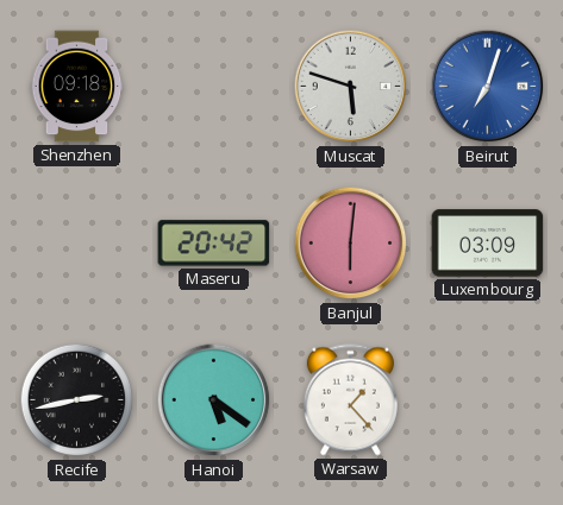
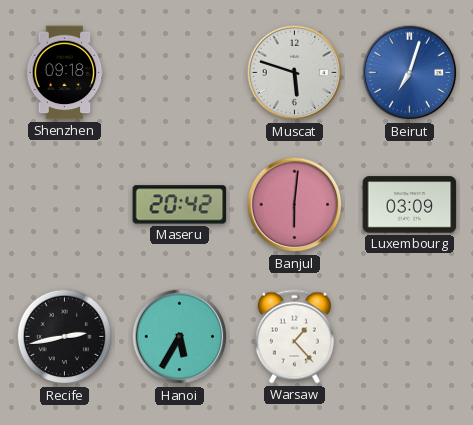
Hanoi: 5:21 -> 5:35 (180, 337)
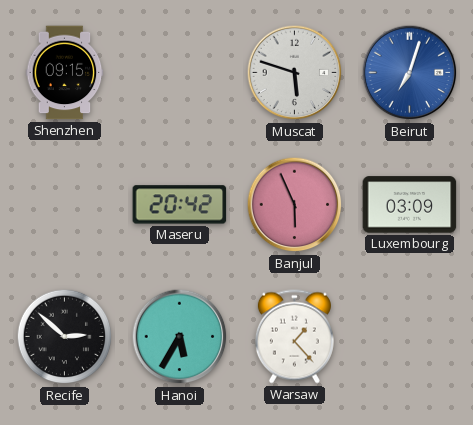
Shenzhen: 09:18 -> 09:15 (65, 73)
Banjul: 6:01 -> 5:56 (295, 205)
Recife: 2:43 -> 2:52 (65, 337)
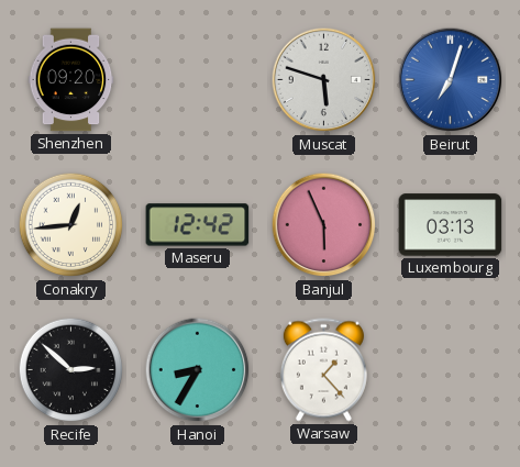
Shenzhen: 09:15 -> 09:20 (71, 80)
Conakry: none -> 12:44 (71, 225)
Maseru: 20:42 -> 12:42 (198, 225)
Luxembourg: 03:09 -> 03:13 (451, 225)
Hanoi: 5:35 -> 8:35 (198, 370)
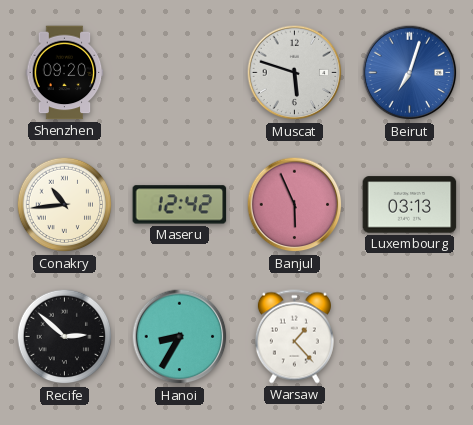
Conakry: 12:44 -> 10:44 (65, 205)
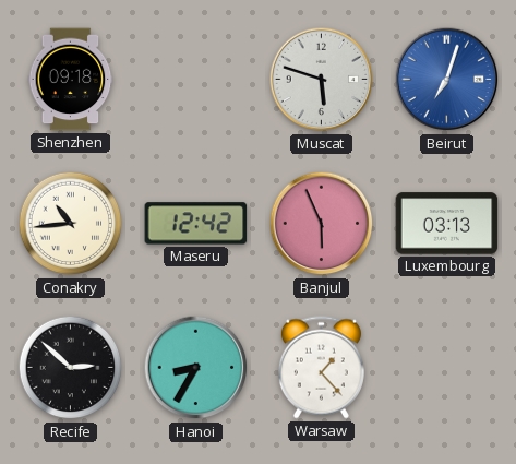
Shenzhen: 09:20 -> 09:18 (71, 80)
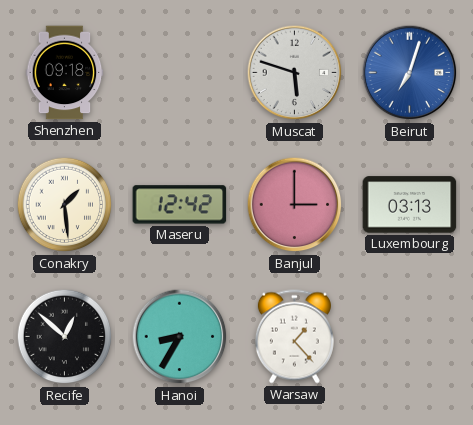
Conakry: 10:44 -> 1:29 (65, 205)
Banjul: 5:56 -> 3:00 (295, 205)
Recife: 2:52 -> 12:52 (65, 337)
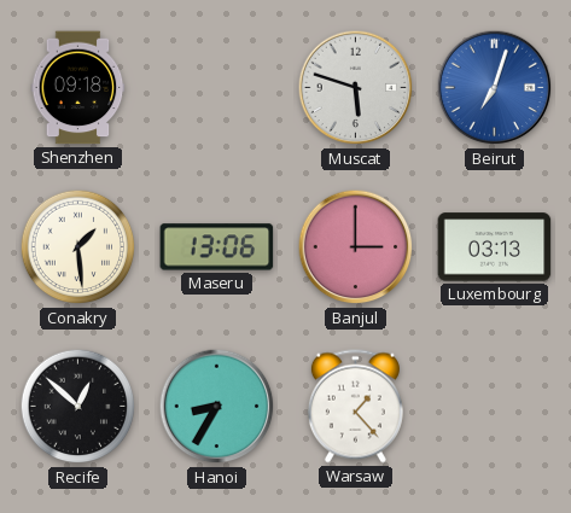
Maseru: 12:42 -> 13:06 (217, 247)
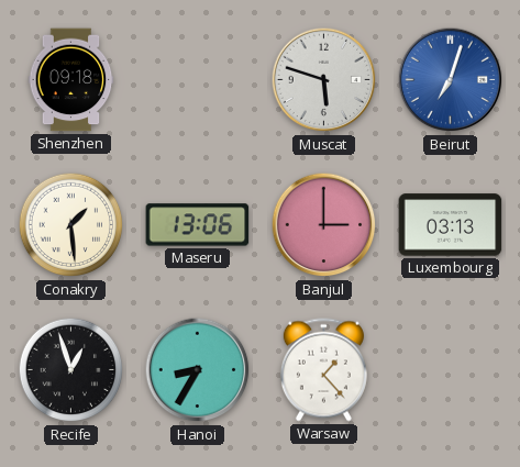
Recife: 12:52 -> 12:57 (71, 370)
